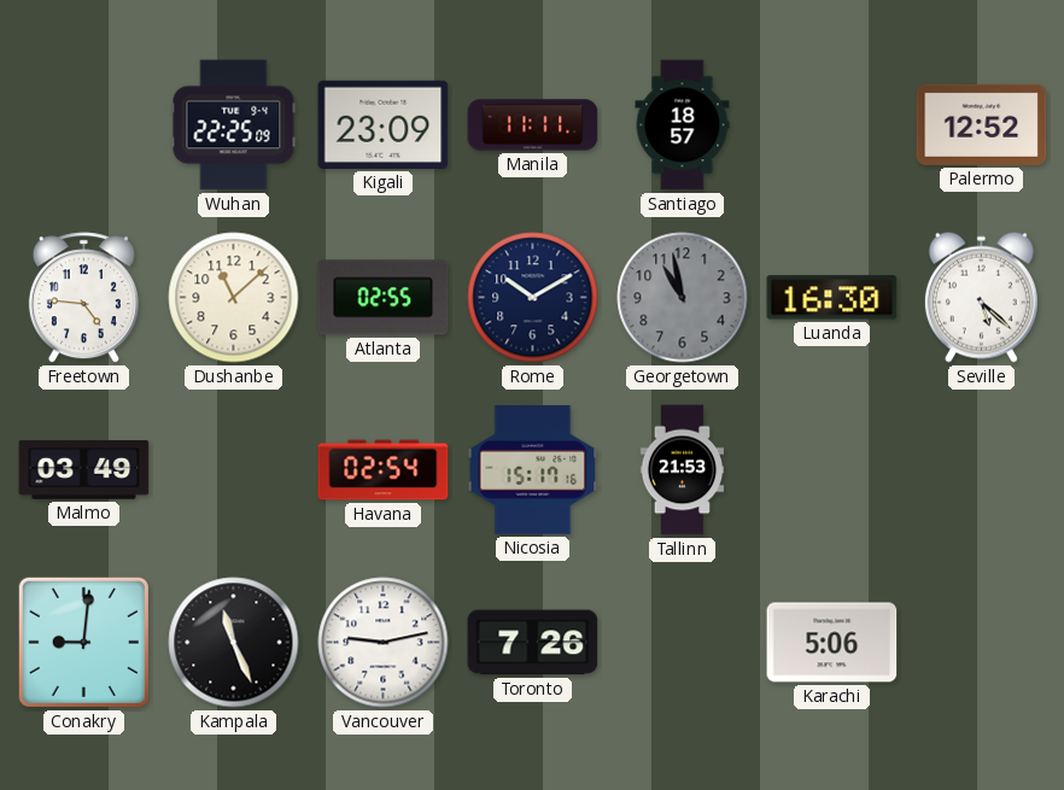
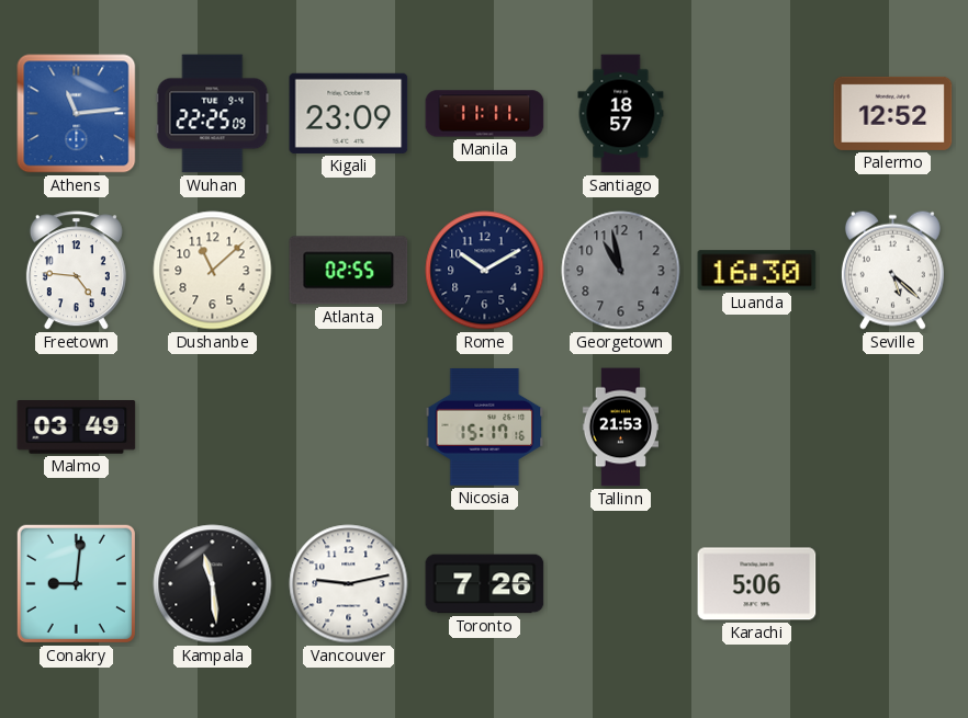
Athens: none -> 11:14 (77, 114)
Havana: 02:54 -> none (384, 470)
Kampala: 11:26 -> 11:29 (213, 584)
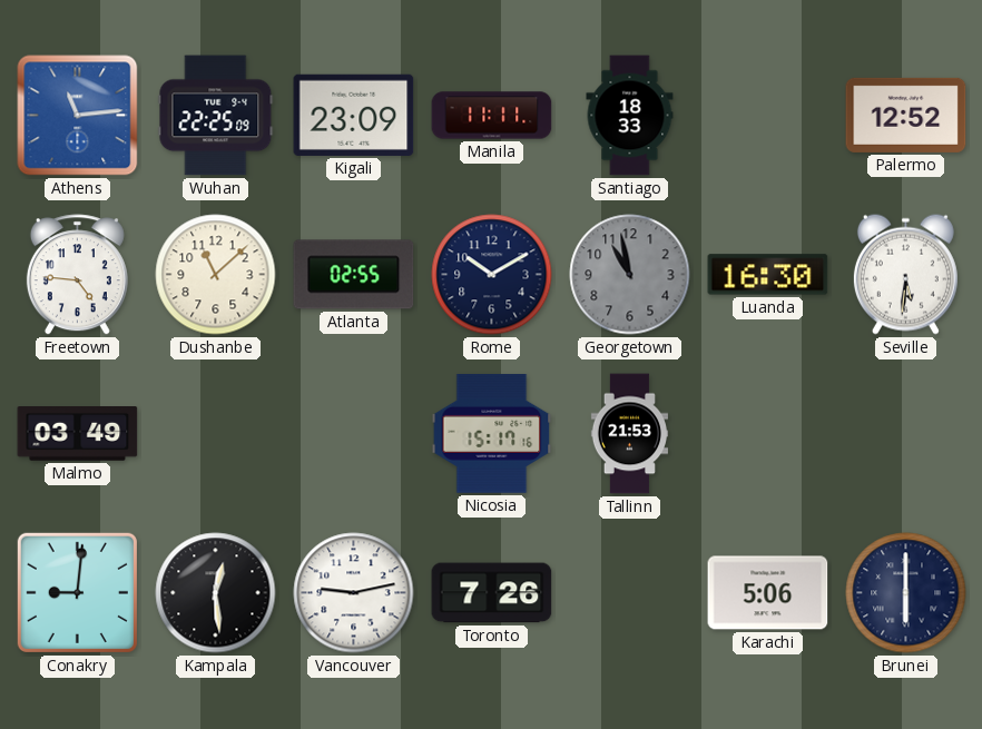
Santiago: 18:57 -> 18:33 (630, 116)
Seville: 5:22 -> 5:31 (905, 274)
Kampala: 11:29 -> 12:29 (216, 593)
Brunei: none -> 6:00 (906, 593)
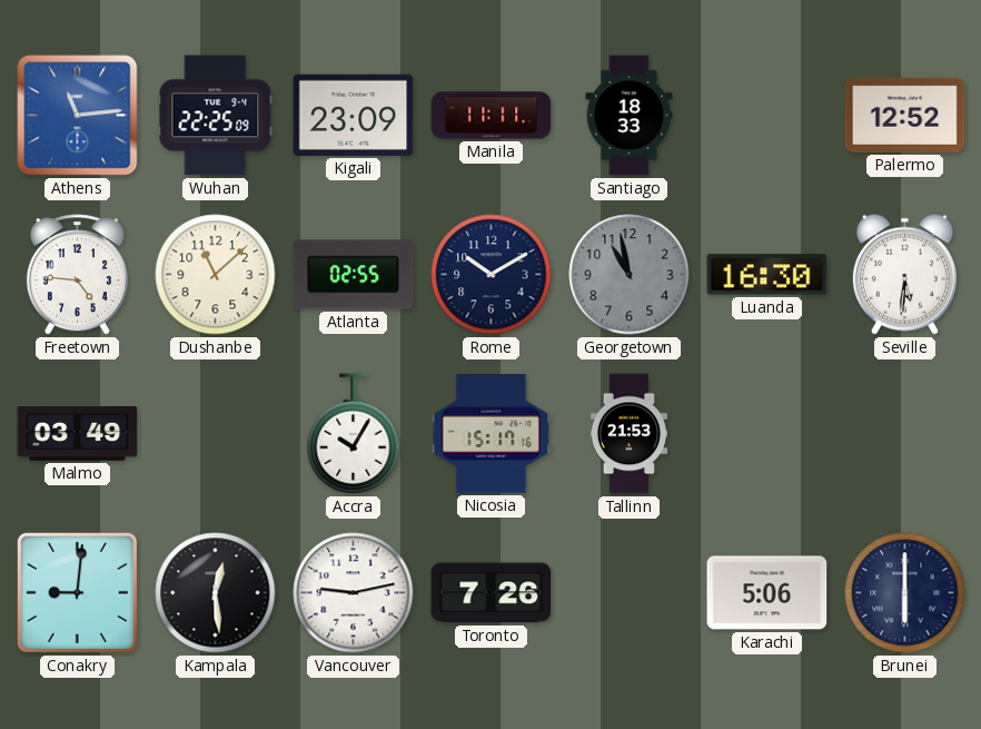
Accra: none -> 10:05 (354, 434)
